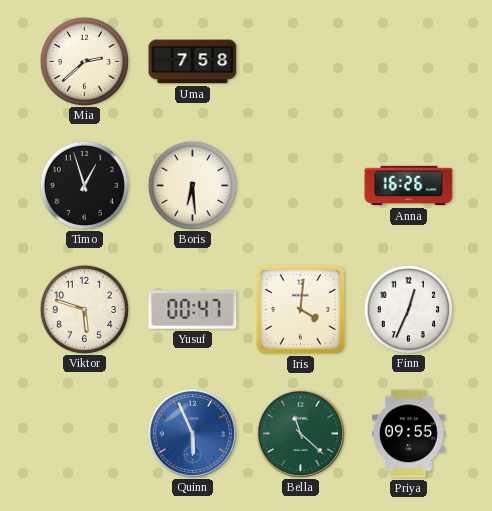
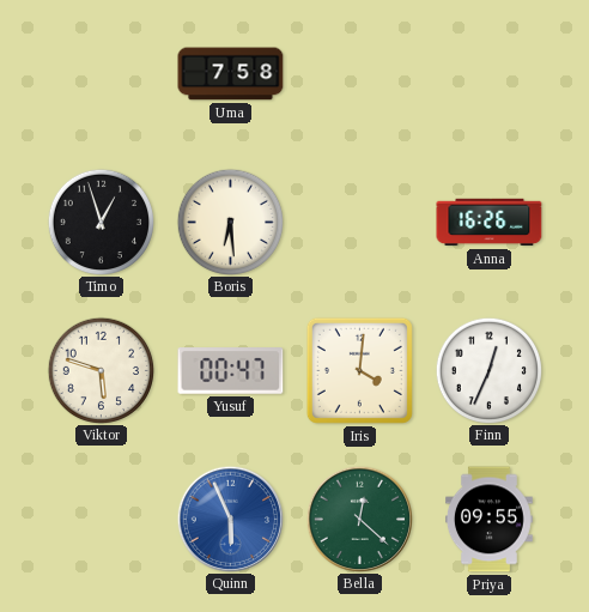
Mia: 2:38 -> none (84, 61)
Bella: 11:22 -> 12:22 (359, 519)
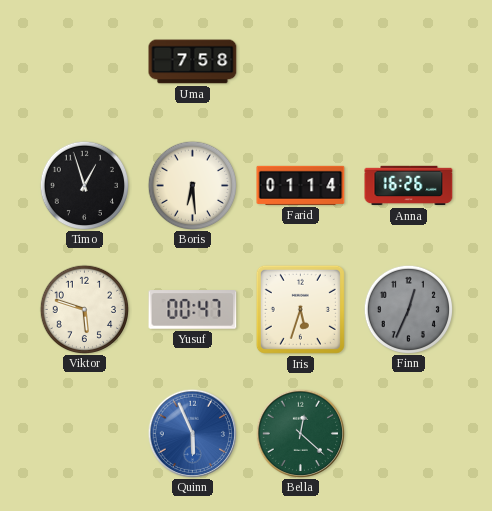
Farid: none -> 01:14 (301, 185)
Iris: 4:01 -> 5:33 (300, 309)
Finn dial: white -> grey (408, 309)
Priya: 09:55 -> none (490, 520)
